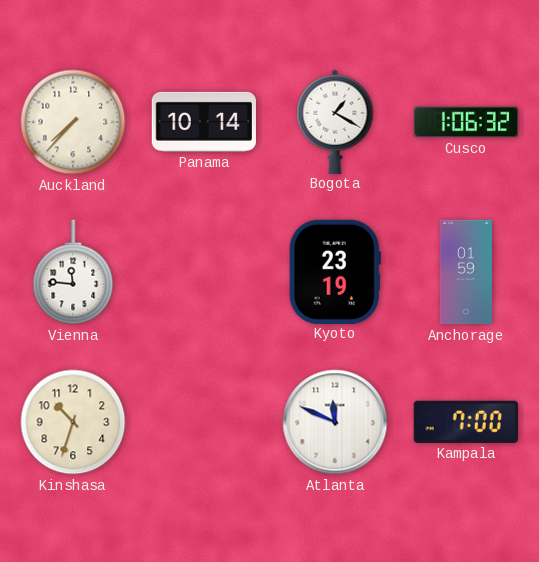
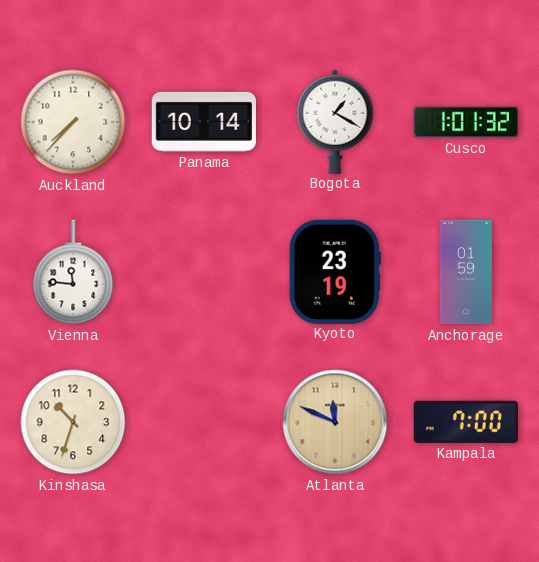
Cusco: 1:06 -> 1:01 (465, 122)
Atlanta dial: white -> champagne (335, 422)
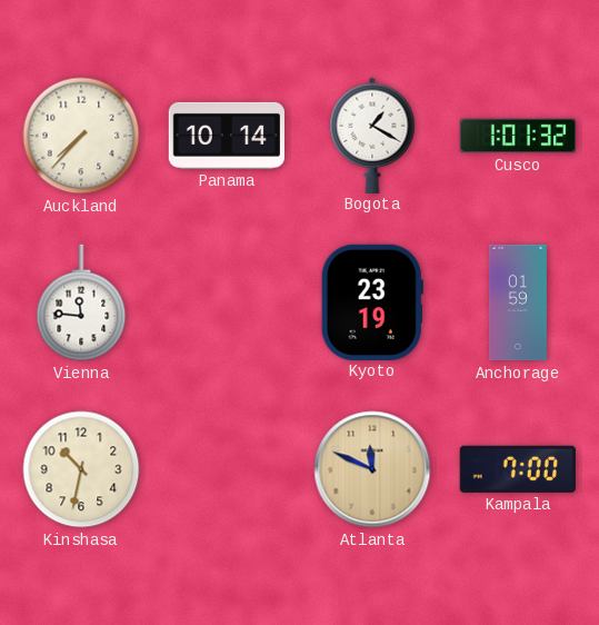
Kinshasa: 10:33 -> 10:32 (81, 469)
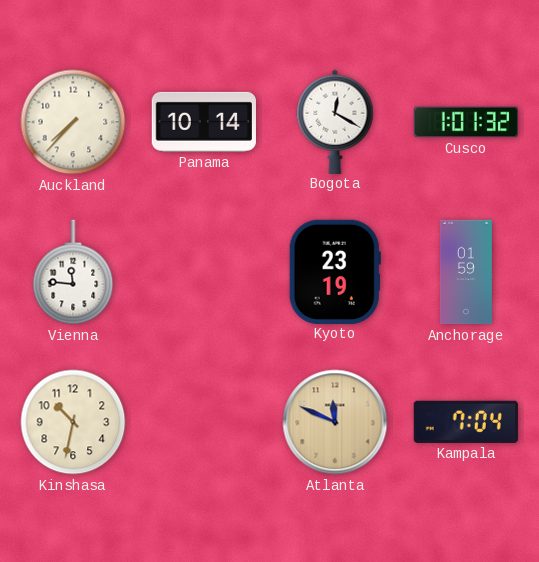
Bogota: 1:20 -> 12:20 (335, 121)
Kampala: 7:00 -> 7:04 (466, 422)
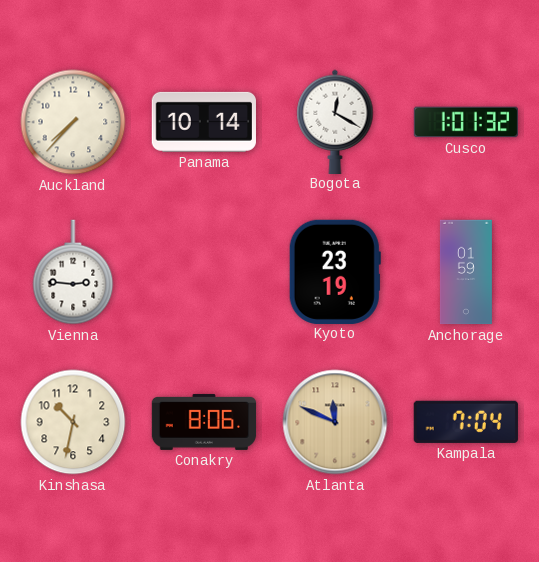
Vienna: 11:46 -> 2:46 (73, 272)
Conakry: none -> 8:06 (204, 422)
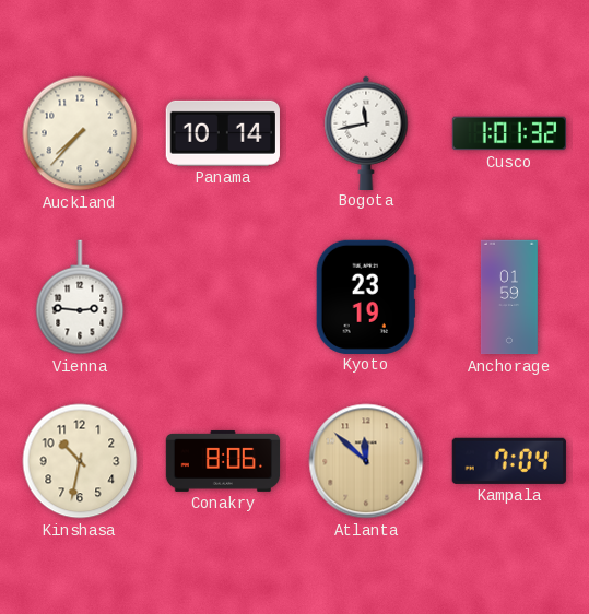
Bogota: 12:20 -> 11:43 (366, 132)
Atlanta: 11:49 -> 11:52 (366, 461)
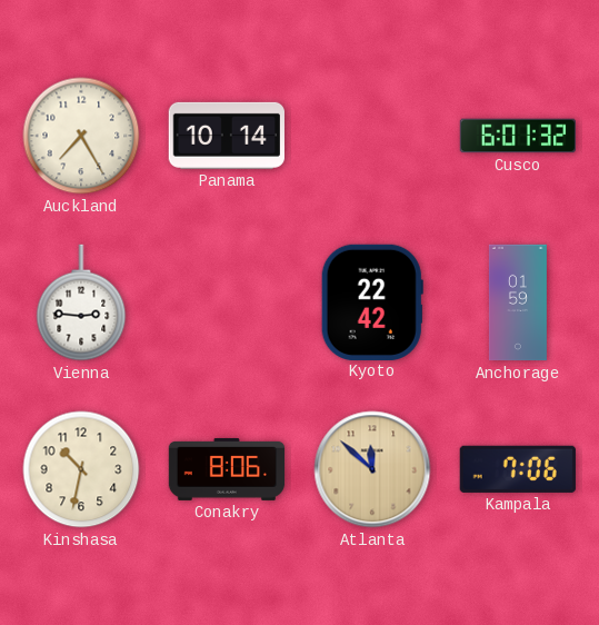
Auckland: 7:37 -> 7:25 (81, 136)
Bogota: 11:43 -> none (366, 132)
Cusco: 1:01 -> 6:01 (517, 136)
Kyoto: 23:19 -> 22:42 (372, 301)
Kampala: 7:04 -> 7:06 (518, 469)
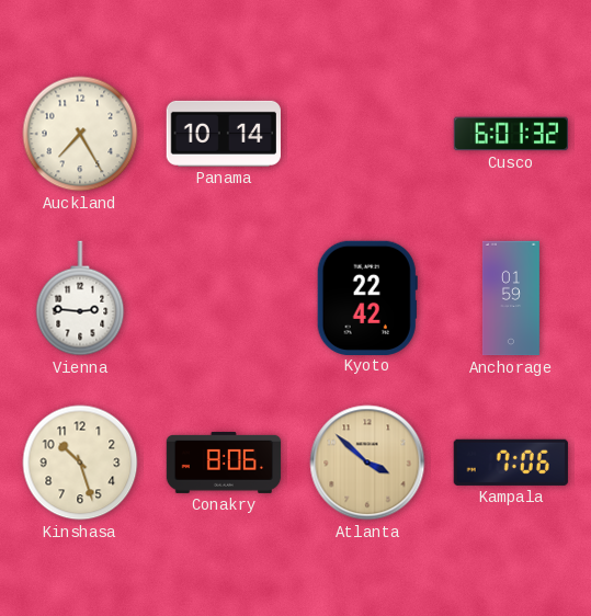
Kinshasa: 10:32 -> 10:27 (80, 463)
Atlanta: 11:52 -> 3:52 (367, 463)
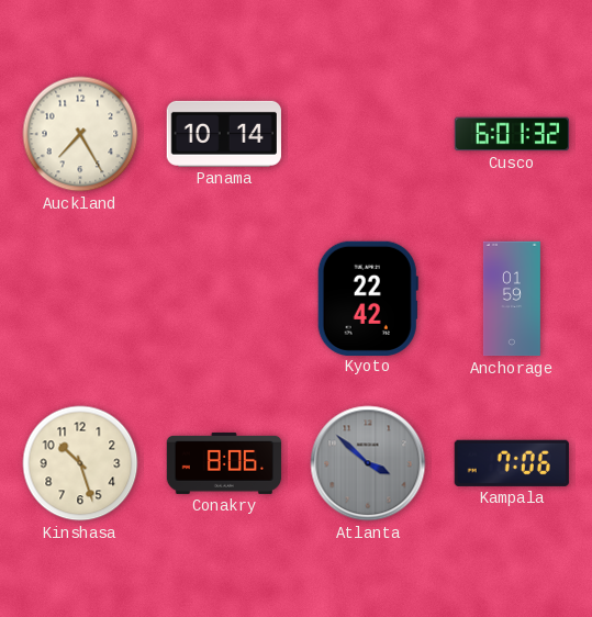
Vienna: 2:46 -> none (80, 298)
Atlanta dial: champagne -> grey (368, 463)
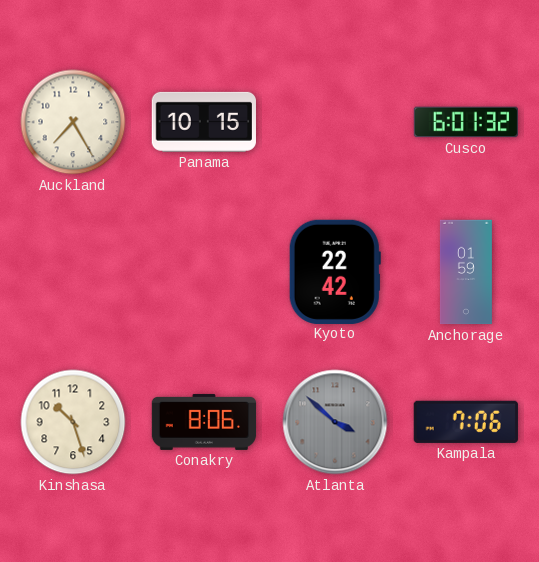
Panama: 10:14 -> 10:15 (204, 122)
